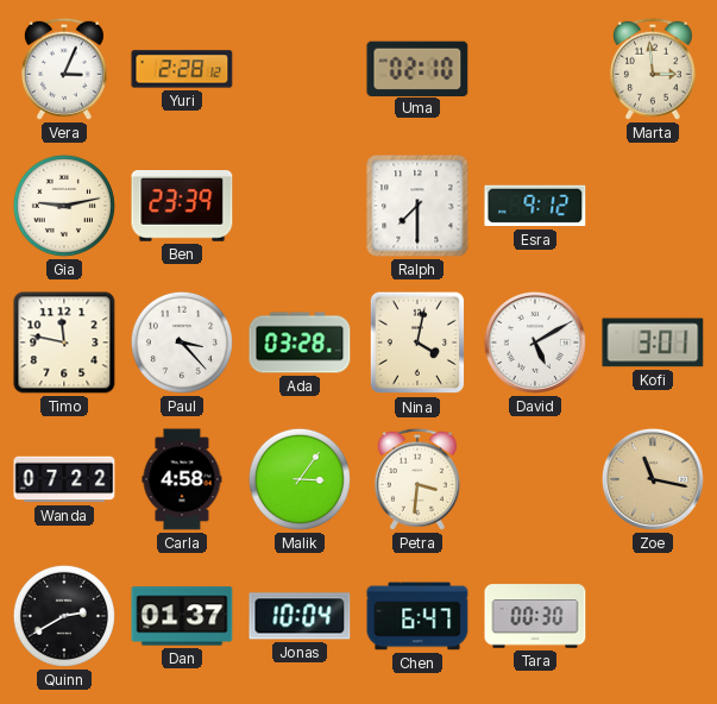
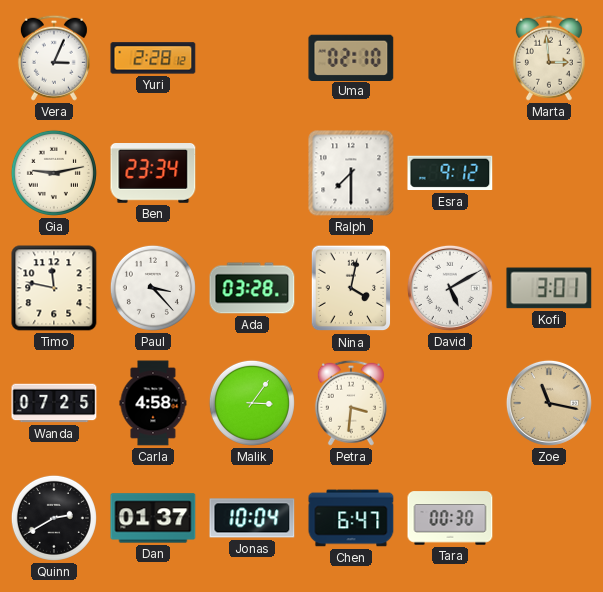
Ben: 23:39 -> 23:34 (153, 174)
Wanda: 07:22 -> 07:25 (54, 403)
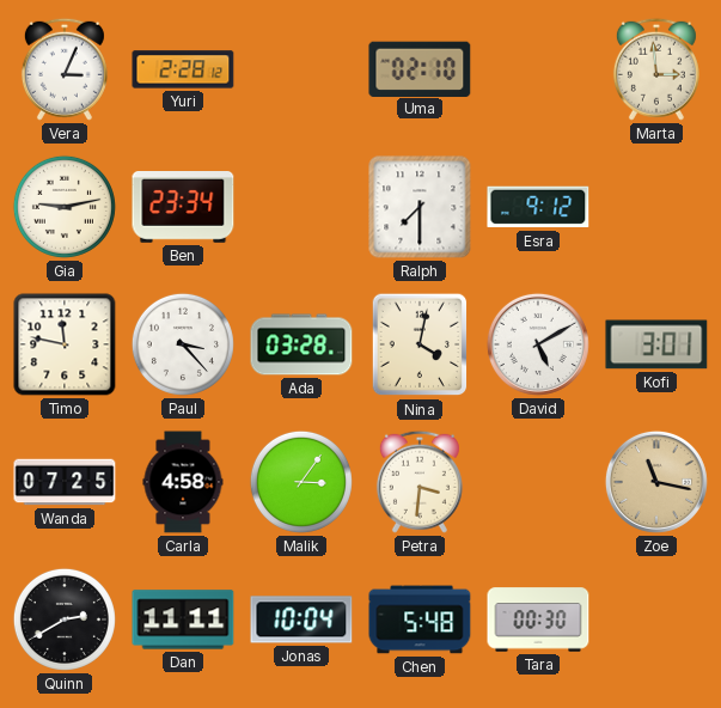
Dan: 01:37 -> 11:11 (183, 619)
Chen: 6:47 -> 5:48 (420, 619)
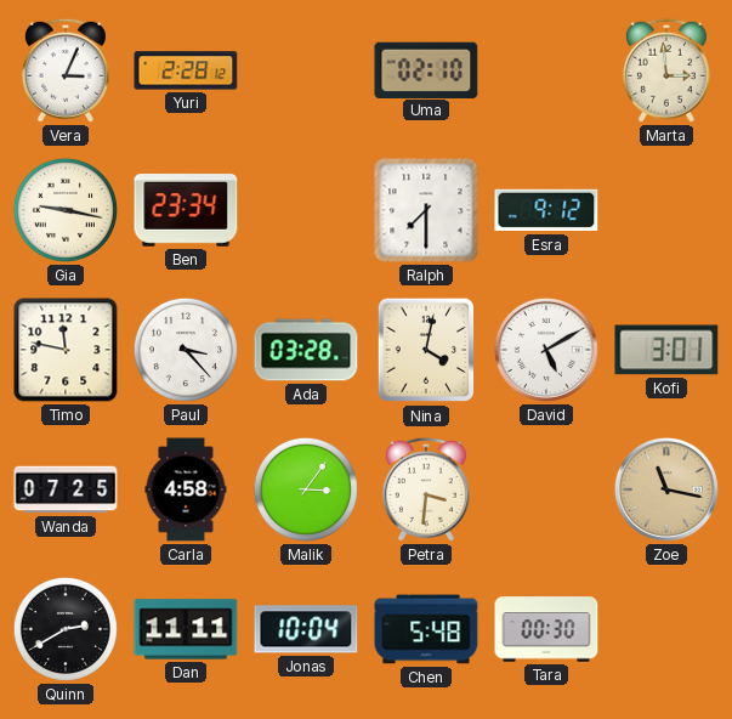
Gia: 9:13 -> 9:17 (66, 210)
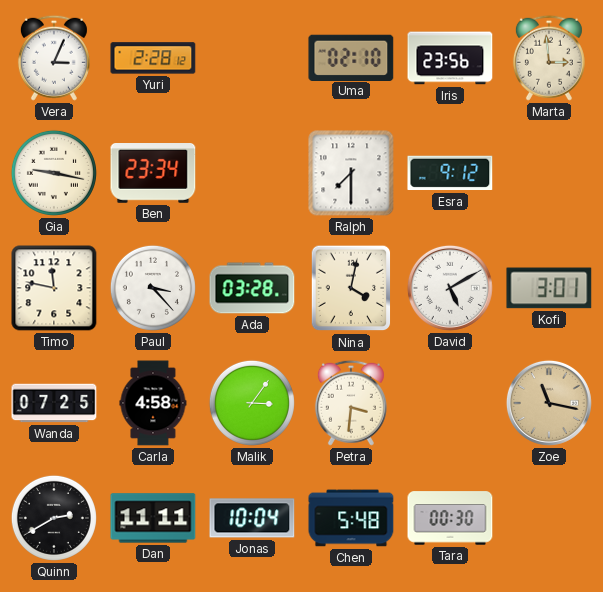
Iris: none -> 23:56 (450, 58)
